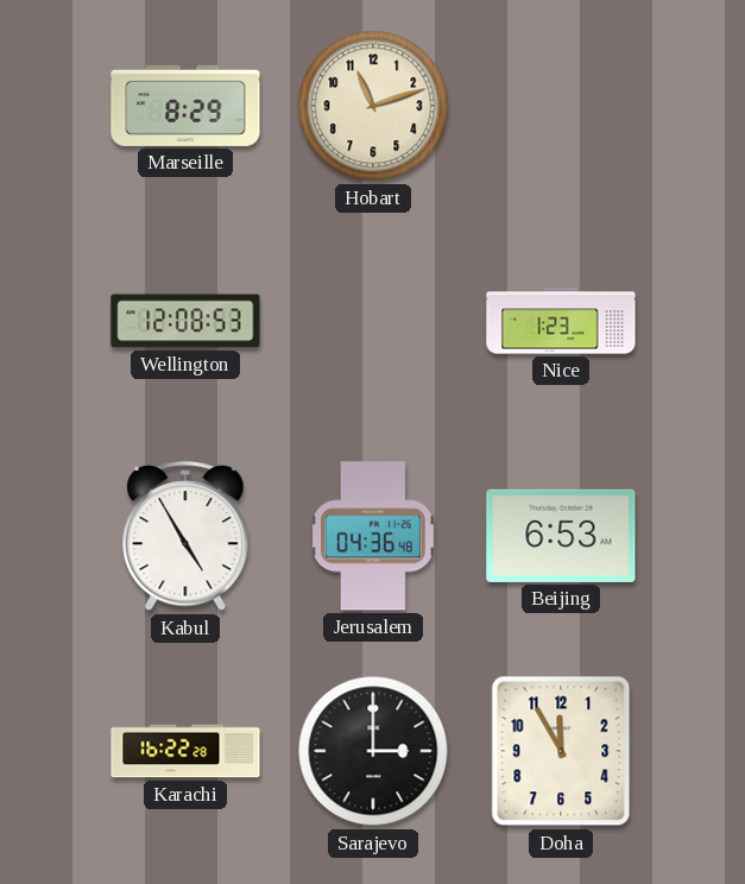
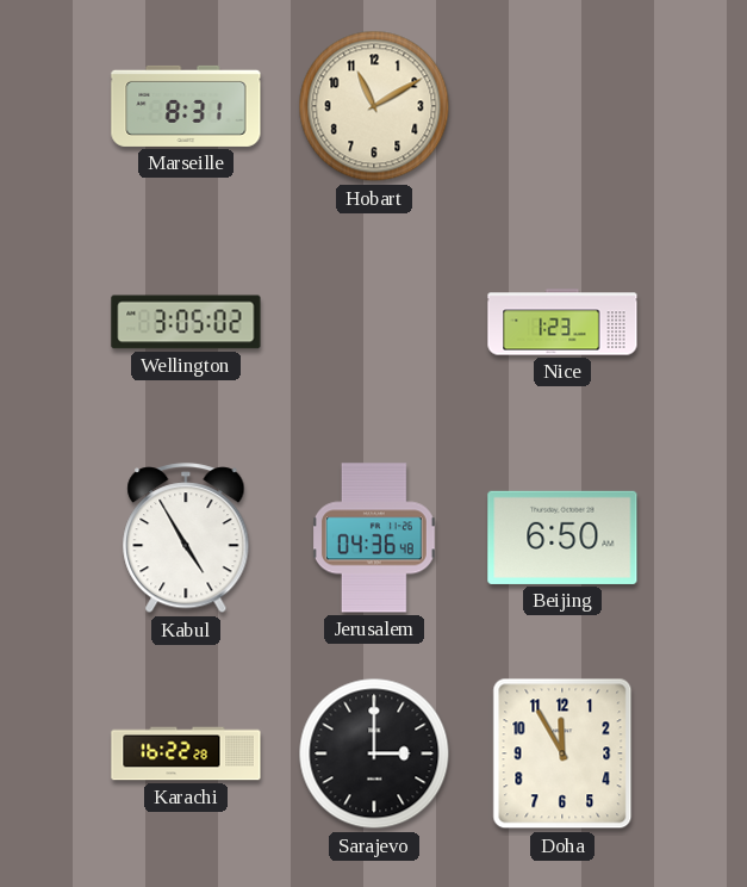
Marseille: 8:29 -> 8:31 (186, 106)
Hobart: 11:12 -> 11:10 (374, 106)
Wellington: 12:08 -> 3:05 (186, 322)
Beijing: 6:53 -> 6:50 (562, 538)
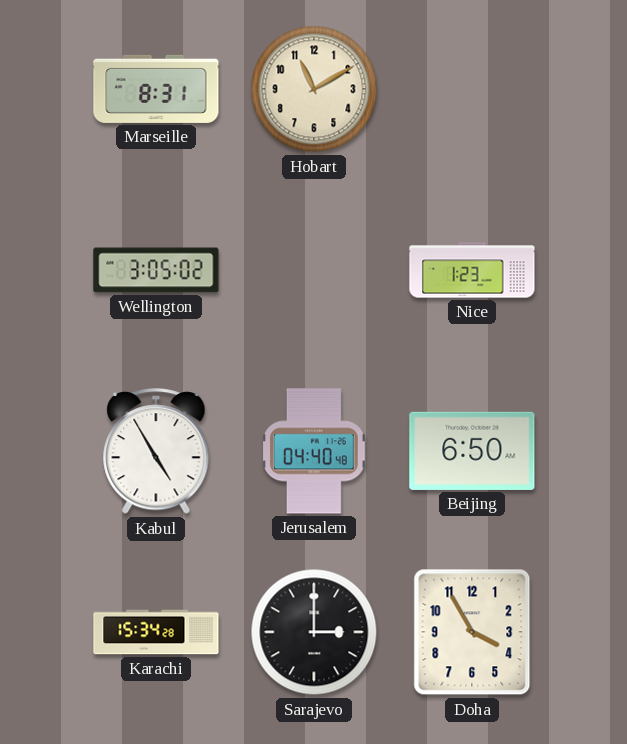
Jerusalem: 04:36 -> 04:40 (315, 451)
Karachi: 16:22 -> 15:34 (156, 632)
Doha: 11:55 -> 3:55 (472, 632)
